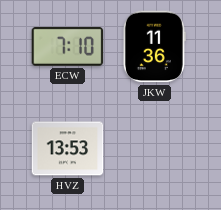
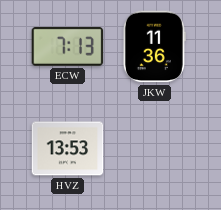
ECW: 7:10 -> 7:13 (68, 46)
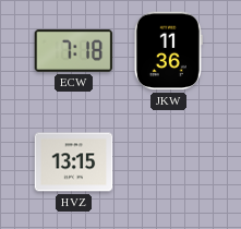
ECW: 7:13 -> 7:18 (74, 50)
HVZ: 13:53 -> 13:15 (74, 162)
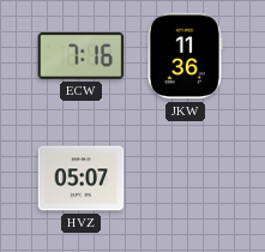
ECW: 7:18 -> 7:16 (82, 55)
HVZ: 13:15 -> 05:07 (82, 179)
